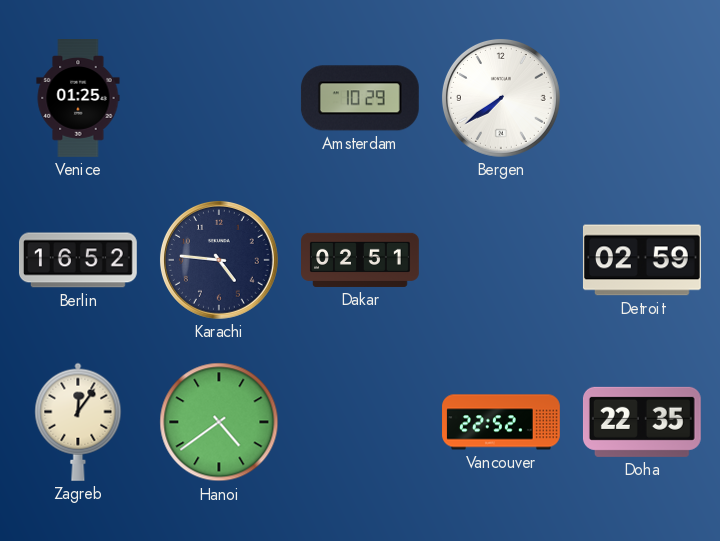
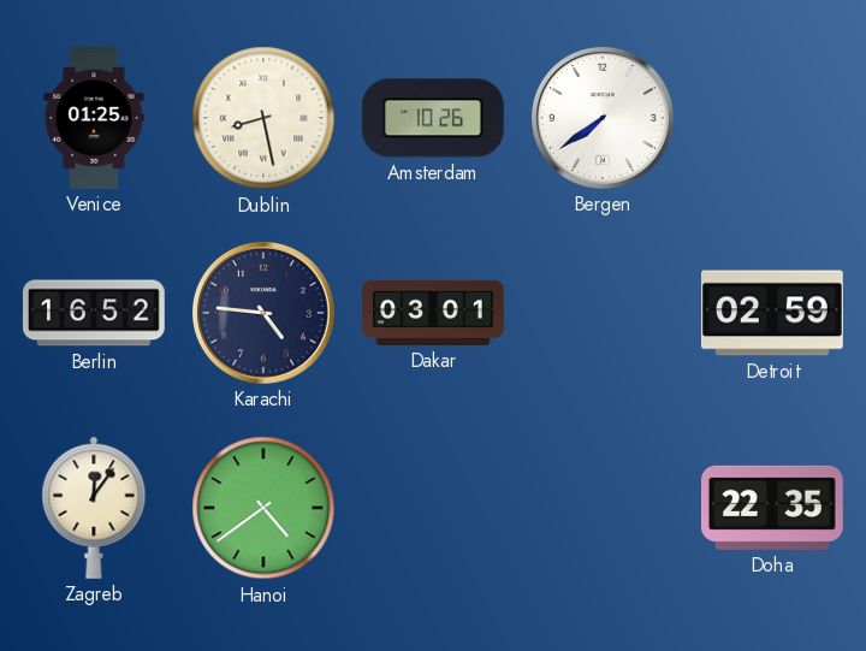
Dublin: none -> 8:28 (263, 118)
Amsterdam: 10:29 -> 10:26 (433, 118)
Dakar: 02:51 -> 03:01 (433, 313)
Vancouver: 22:52 -> none (501, 422)
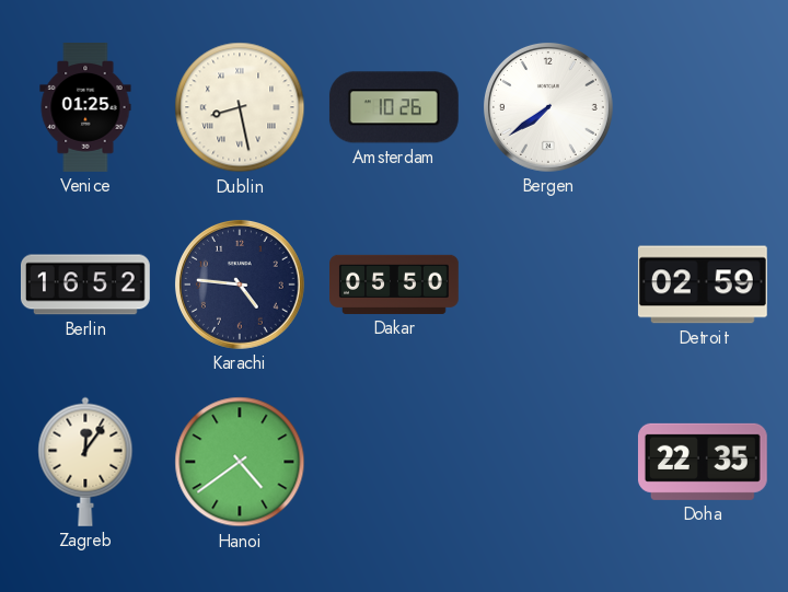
Dakar: 03:01 -> 05:50 (394, 285)
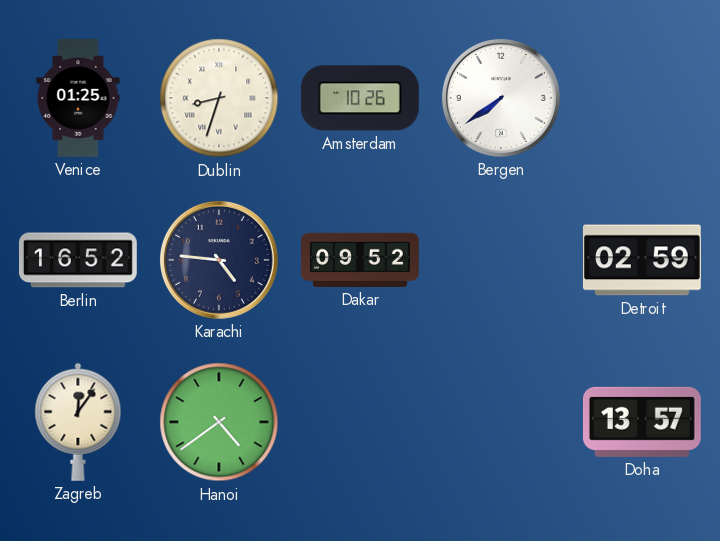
Dublin: 8:28 -> 8:33 (219, 98)
Dakar: 05:50 -> 09:52 (360, 260)
Doha: 22:35 -> 13:57 (642, 422)
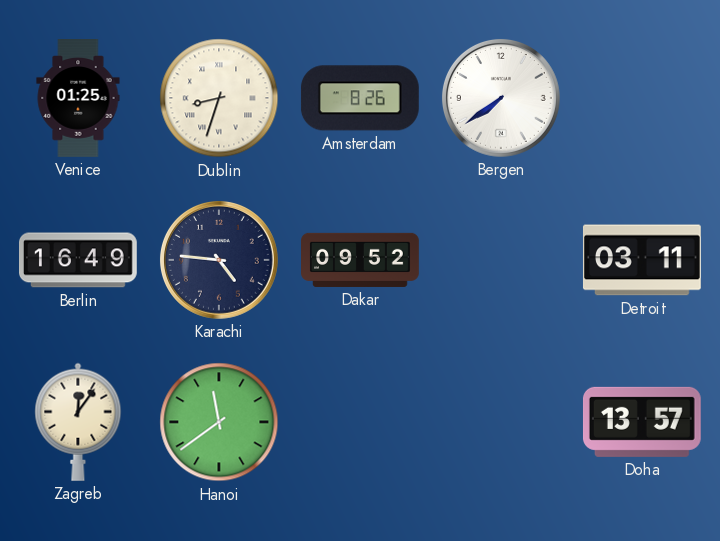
Amsterdam: 10:26 -> 8:26 (360, 98)
Berlin: 16:52 -> 16:49 (79, 260)
Detroit: 02:59 -> 03:11 (642, 260)
Hanoi: 4:39 -> 11:39 (219, 422)
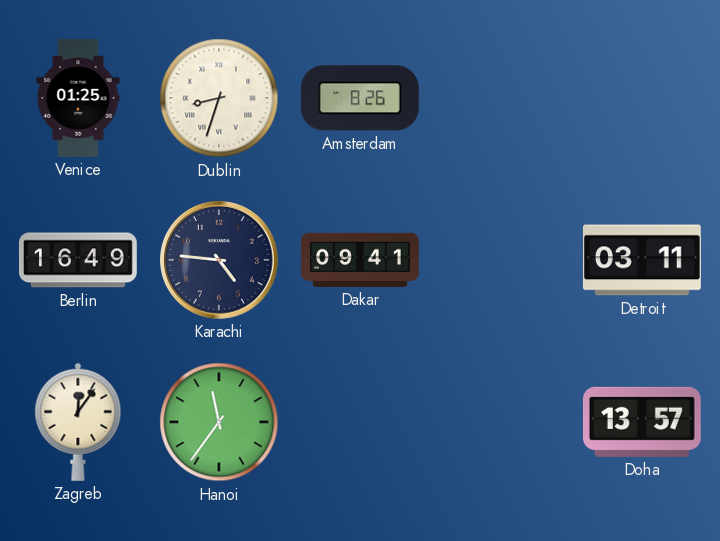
Bergen: 7:39 -> none (501, 98)
Dakar: 09:52 -> 09:41 (360, 260)
Hanoi: 11:39 -> 11:36 (219, 422)
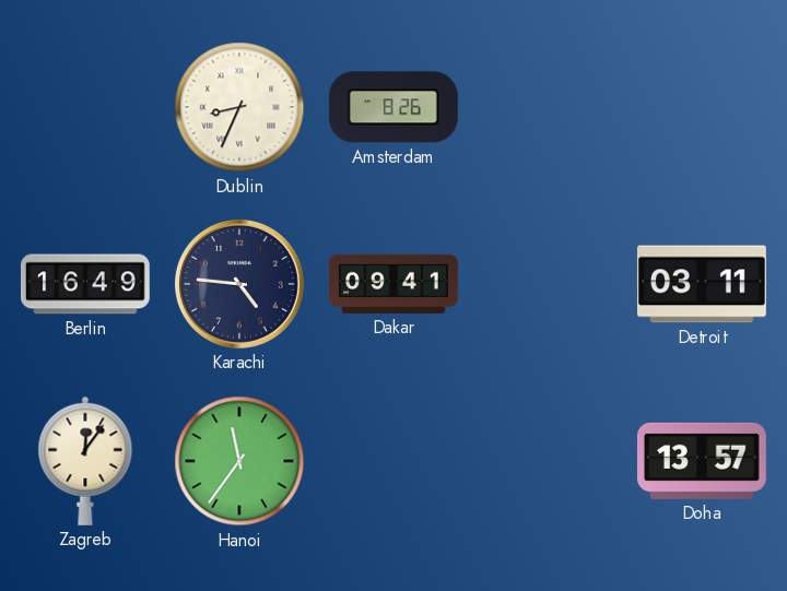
Venice: 01:25 -> none (78, 98)
Dublin: 8:33 -> 8:34 (239, 107)
